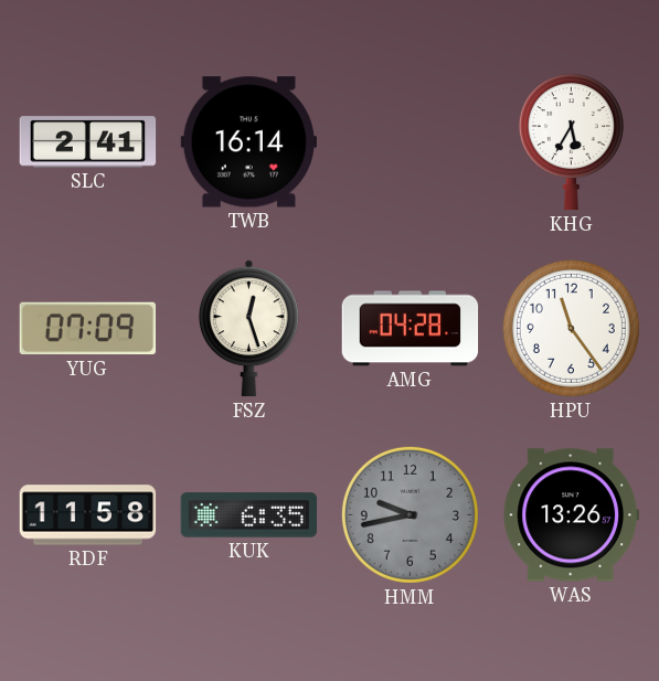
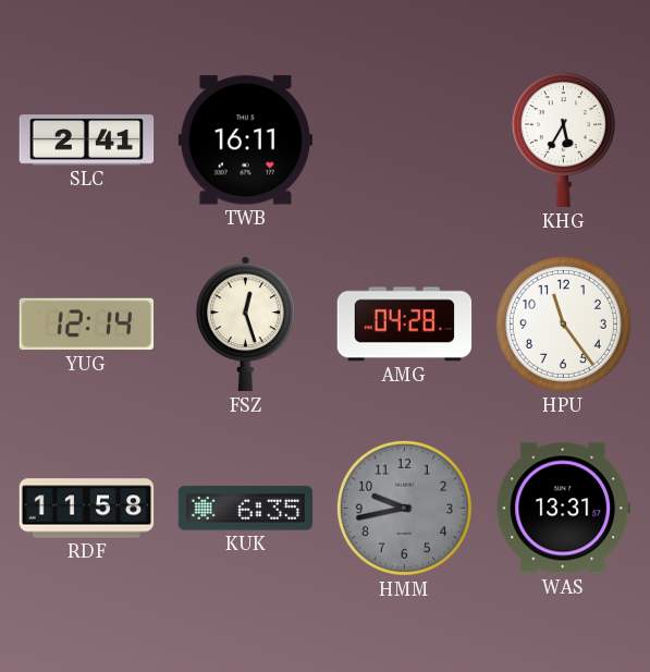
TWB: 16:14 -> 16:11 (245, 140)
YUG: 07:09 -> 12:14 (87, 325)
WAS: 13:26 -> 13:31 (563, 509)
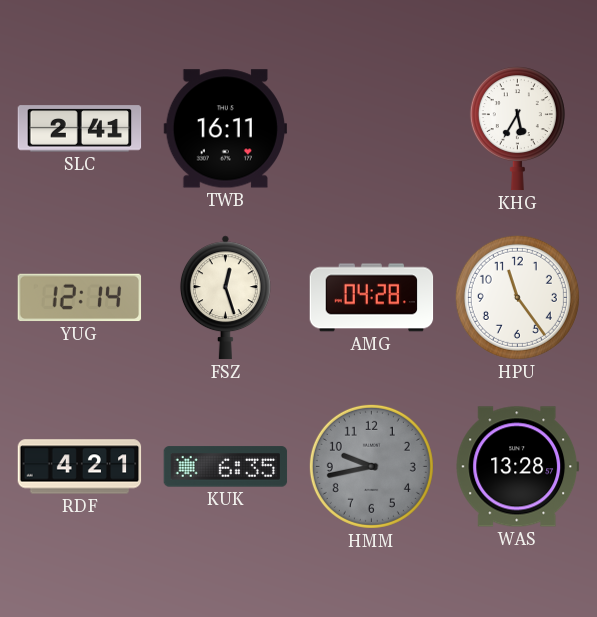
RDF: 11:58 -> 4:21 (80, 467)
WAS: 13:31 -> 13:28 (517, 467)
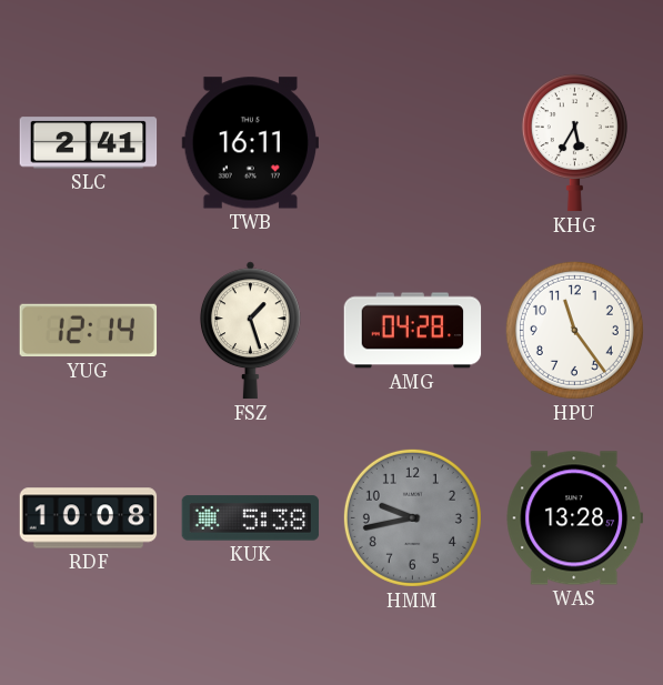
FSZ: 12:27 -> 1:27 (250, 331)
RDF: 4:21 -> 10:08 (89, 518)
KUK: 6:35 -> 5:38 (251, 518)
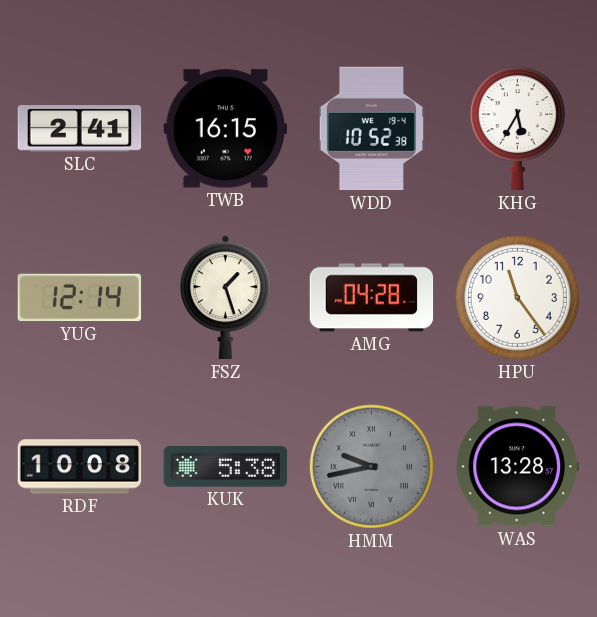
TWB: 16:11 -> 16:15 (225, 129)
WDD: none -> 10:52 (371, 129)
HMM numerals: Arabic -> Roman (371, 466)
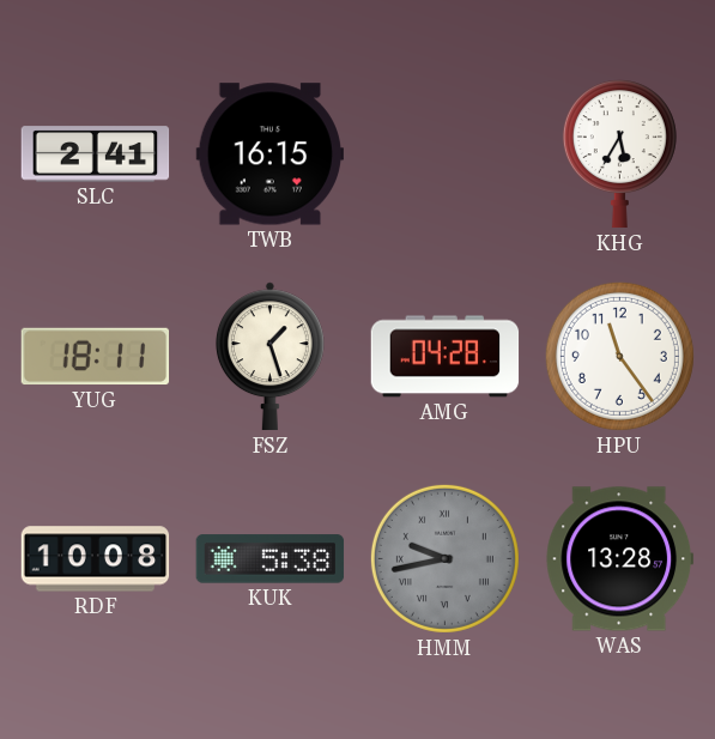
WDD: 10:52 -> none (371, 129)
YUG: 12:14 -> 18:11 (96, 357)
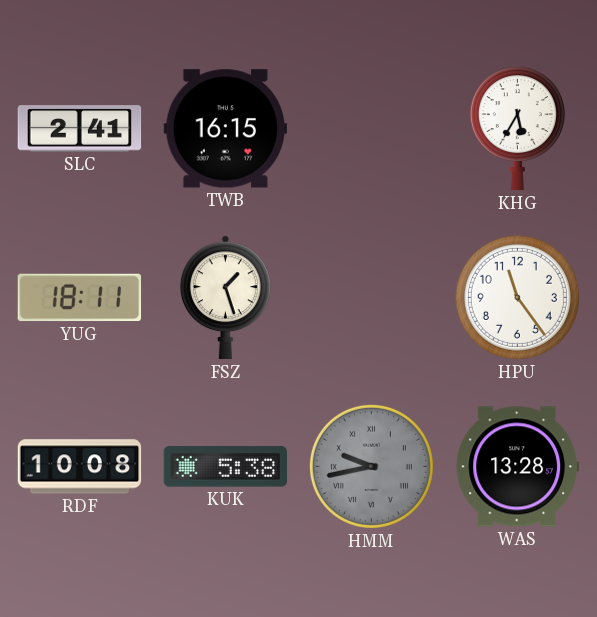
AMG: 04:28 -> none (446, 357)
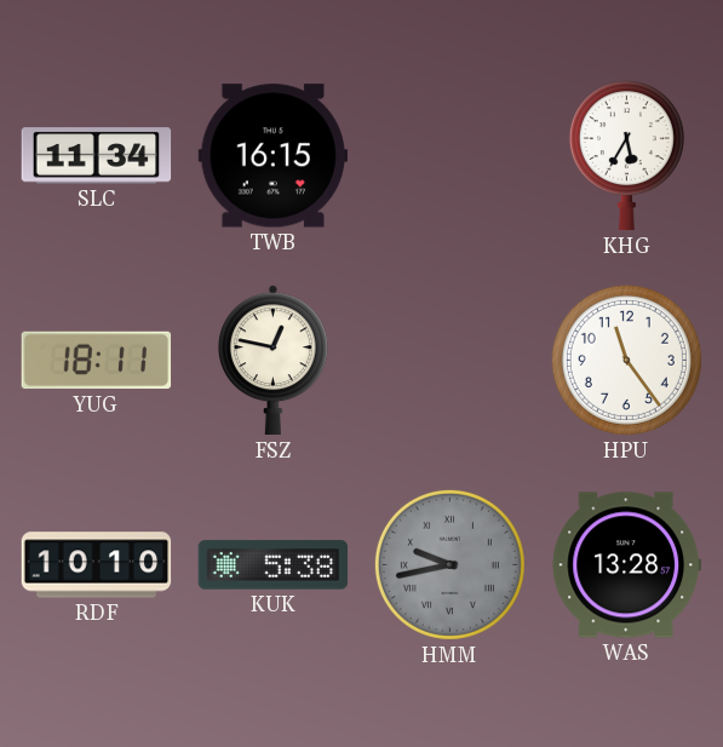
SLC: 2:41 -> 11:34 (97, 156)
FSZ: 1:27 -> 12:47 (272, 361)
RDF: 10:08 -> 10:10 (97, 565)
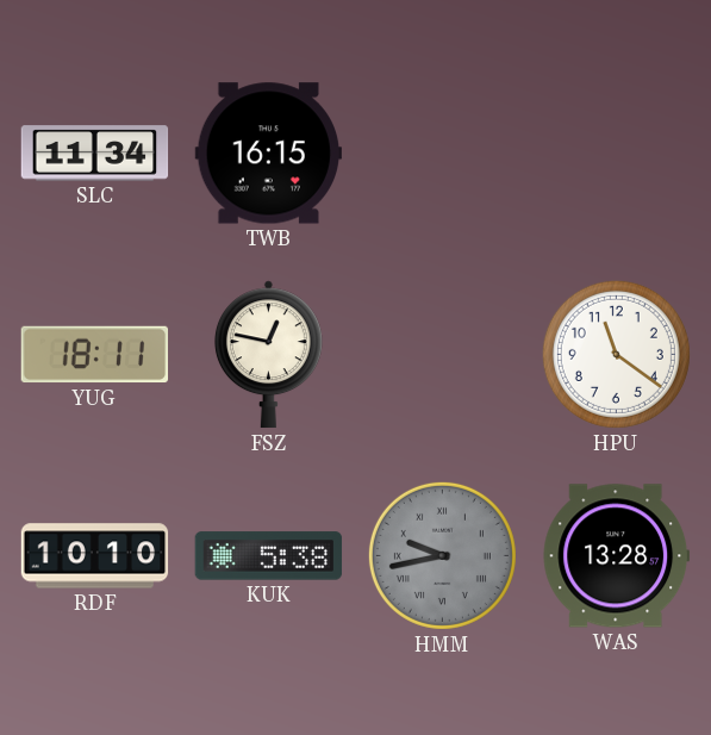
KHG: 5:35 -> none (626, 156)
HPU: 11:24 -> 11:21 (616, 354)
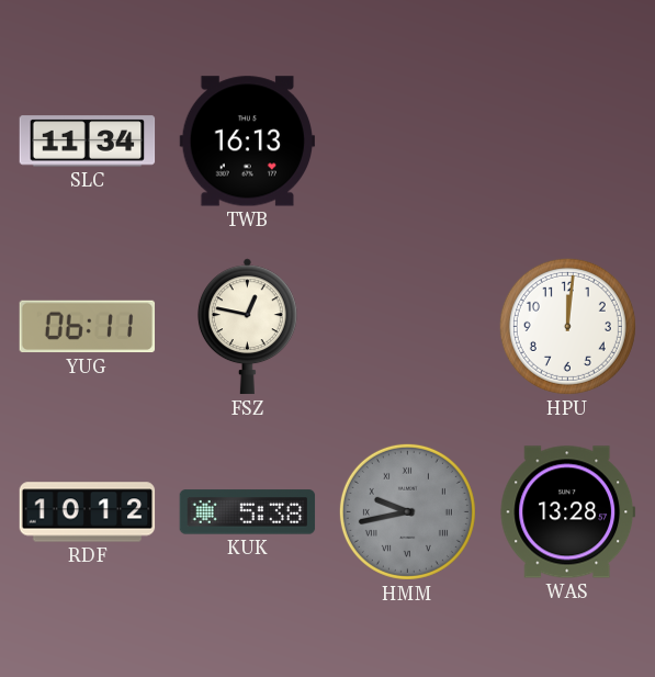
TWB: 16:15 -> 16:13 (247, 142)
YUG: 18:11 -> 06:11 (88, 327)
HPU: 11:21 -> 12:01 (567, 326)
RDF: 10:10 -> 10:12 (88, 512)
